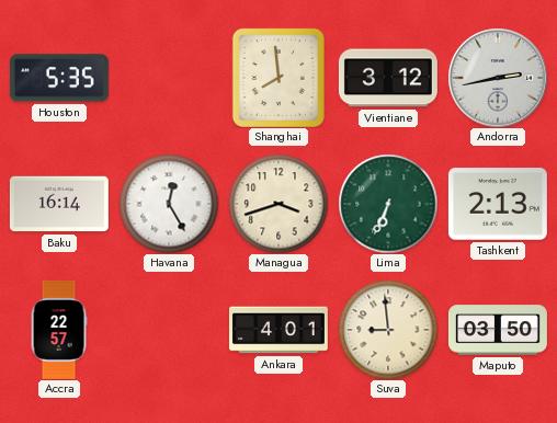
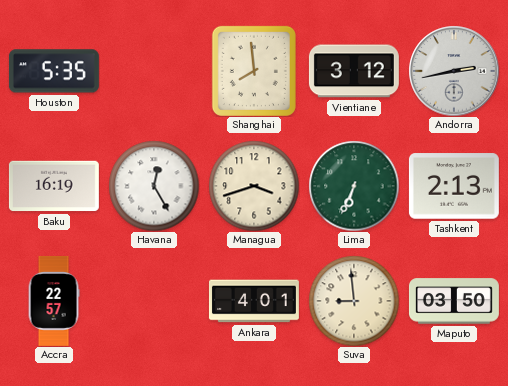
Baku: 16:14 -> 16:19 (54, 186)
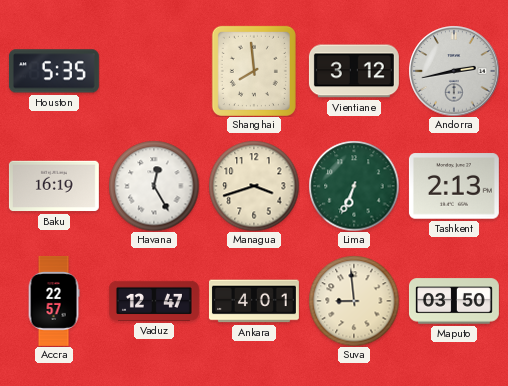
Vaduz: none -> 12:47 (154, 301)
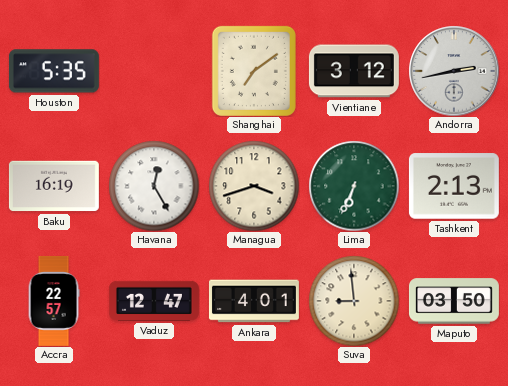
Shanghai: 7:59 -> 7:09 (254, 71)
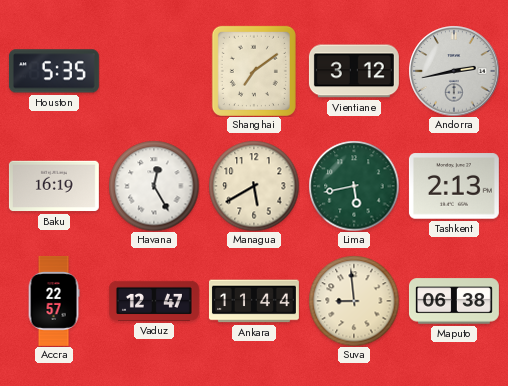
Managua: 3:42 -> 5:40 (254, 186)
Lima: 6:34 -> 5:43 (354, 186)
Ankara: 4:01 -> 11:44 (254, 301)
Maputo: 03:50 -> 06:38 (454, 301)
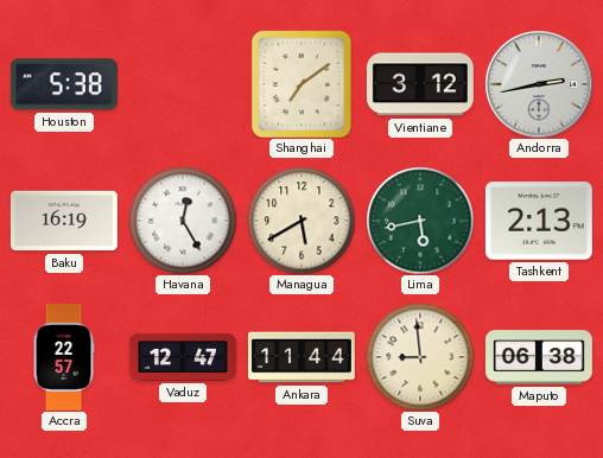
Houston: 5:35 -> 5:38 (64, 84)
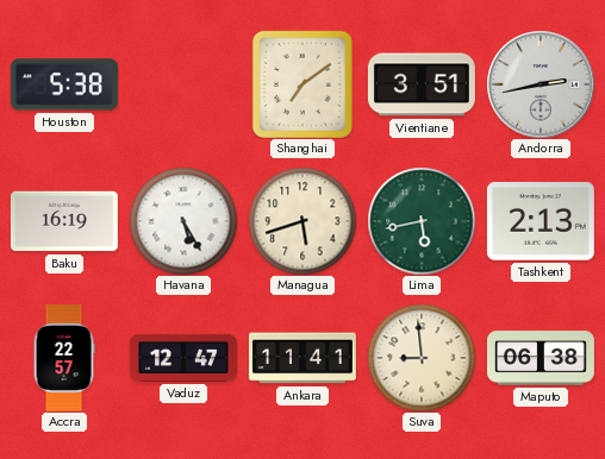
Vientiane: 3:12 -> 3:51 (422, 84)
Havana: 12:25 -> 5:25 (183, 221)
Managua: 5:40 -> 5:42 (302, 221)
Ankara: 11:44 -> 11:41 (302, 358)
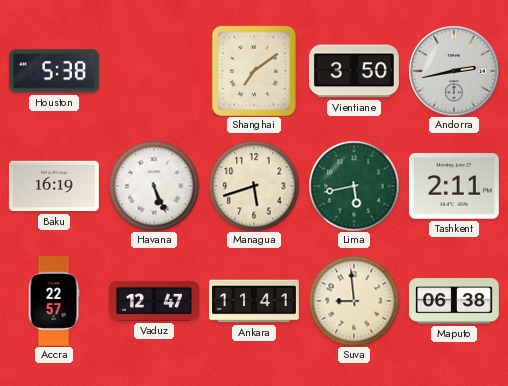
Vientiane: 3:51 -> 3:50 (354, 71)
Havana: 5:25 -> 5:26 (154, 186)
Tashkent: 2:13 -> 2:11 (454, 186)
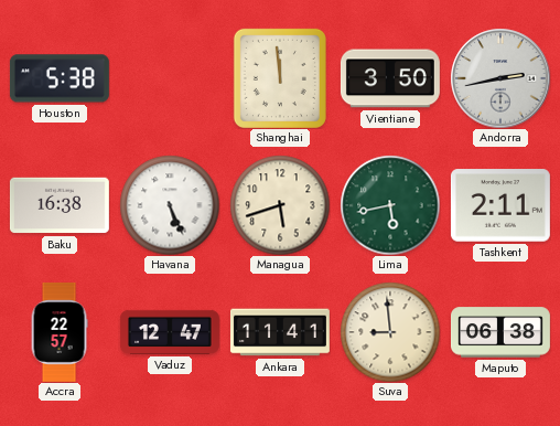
Shanghai: 7:09 -> 11:59 (280, 78)
Baku: 16:19 -> 16:38 (60, 205)
